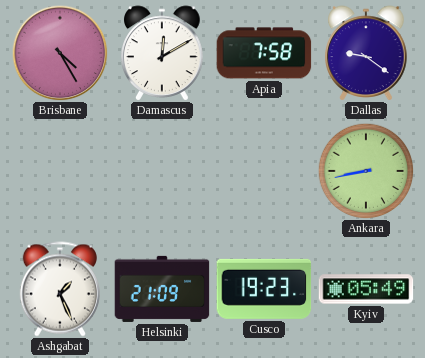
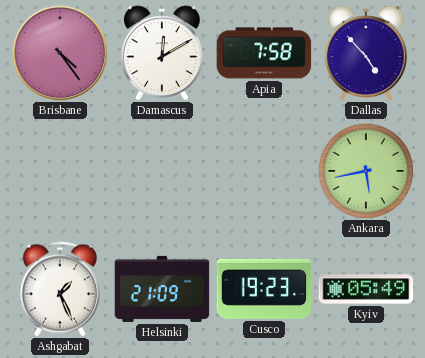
Brisbane: 4:25 -> 4:24 (60, 53)
Dallas: 9:21 -> 4:53 (367, 53)
Ankara: 8:43 -> 5:43 (366, 171)
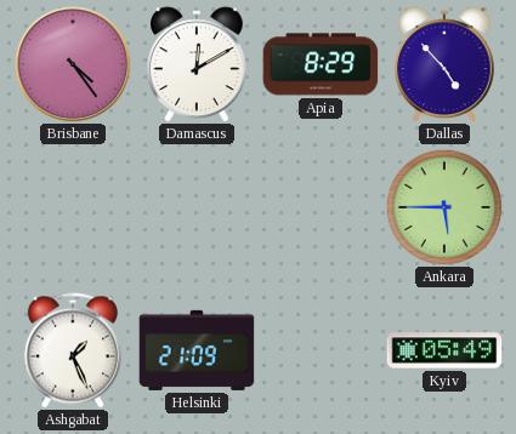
Apia: 7:58 -> 8:29 (321, 64)
Ankara: 5:43 -> 5:45 (444, 207)
Cusco: 19:23 -> none (264, 289)
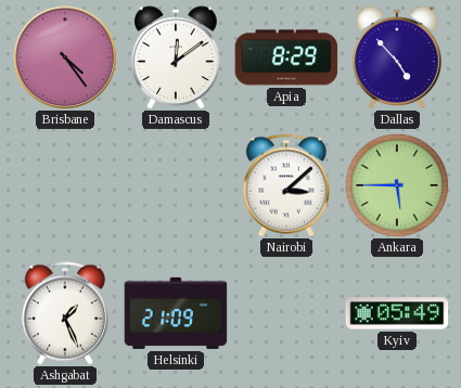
Damascus: 12:10 -> 12:09 (177, 57)
Nairobi: none -> 3:08 (286, 185)
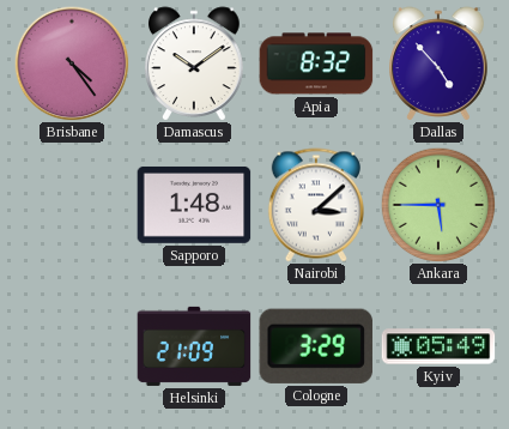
Damascus: 12:09 -> 10:09 (195, 64)
Apia: 8:29 -> 8:32 (316, 64)
Sapporo: none -> 1:48 (194, 205)
Ashgabat: 1:26 -> none (65, 313)
Cologne: none -> 3:29 (316, 346)
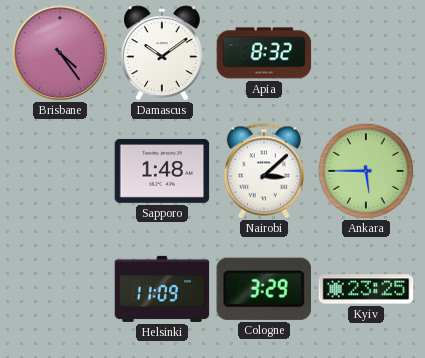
Dallas: 4:53 -> none (440, 64)
Helsinki: 21:09 -> 11:09 (162, 289)
Kyiv: 05:49 -> 23:25 (366, 289)
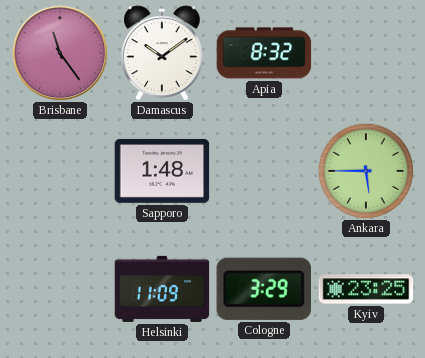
Brisbane: 4:24 -> 11:24 (60, 53)
Nairobi: 3:08 -> none (264, 171)
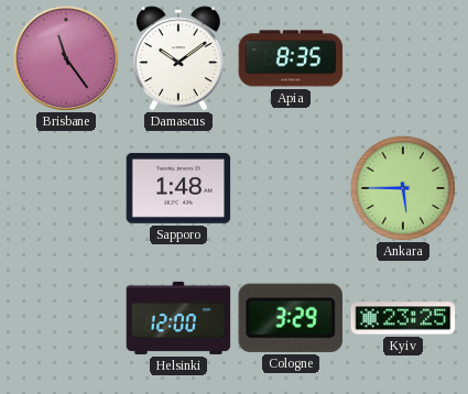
Apia: 8:32 -> 8:35 (291, 58)
Helsinki: 11:09 -> 12:00 (178, 318)
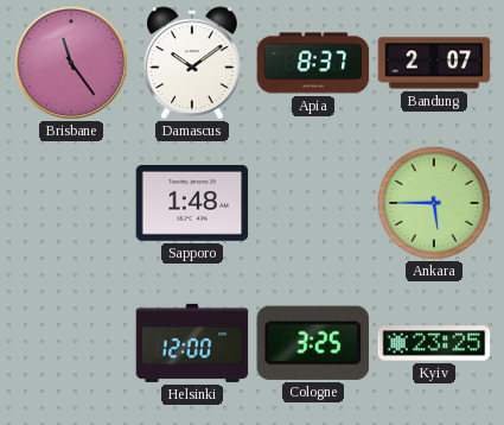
Apia: 8:35 -> 8:37 (313, 63)
Bandung: none -> 2:07 (434, 63)
Cologne: 3:29 -> 3:25 (313, 343)
